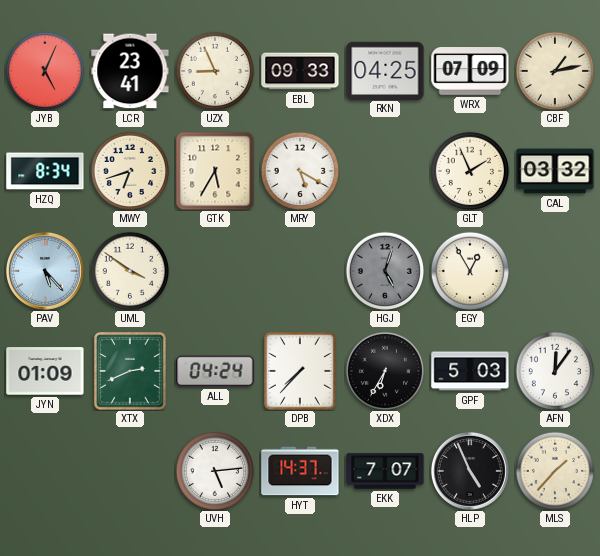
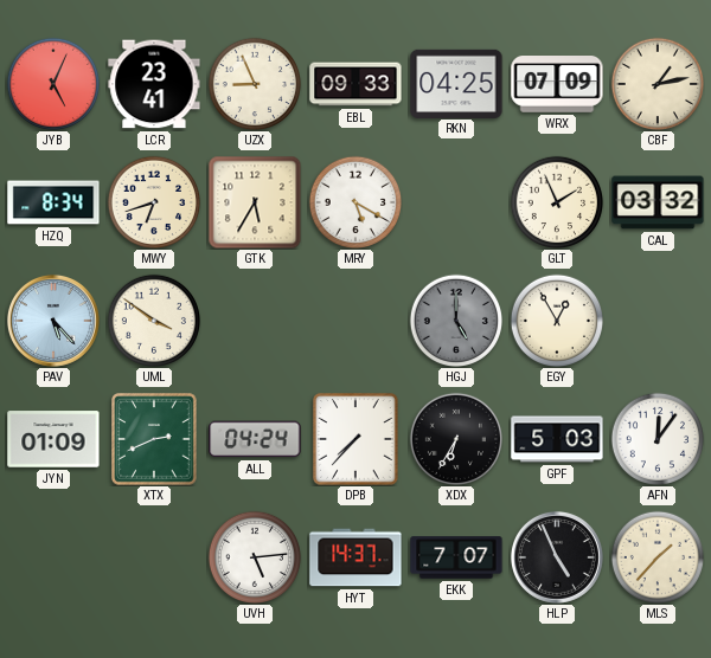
HGJ: 5:03 -> 5:00 (455, 320)
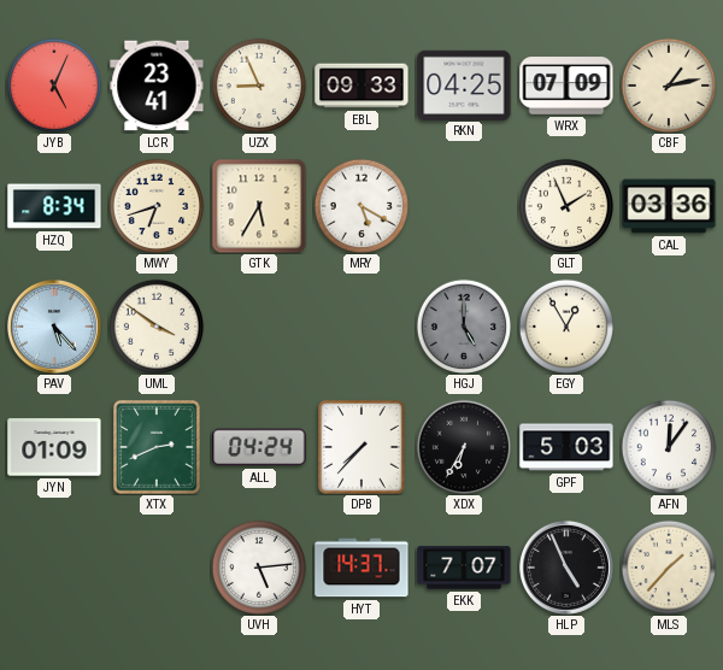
CAL: 03:32 -> 03:36 (669, 206)
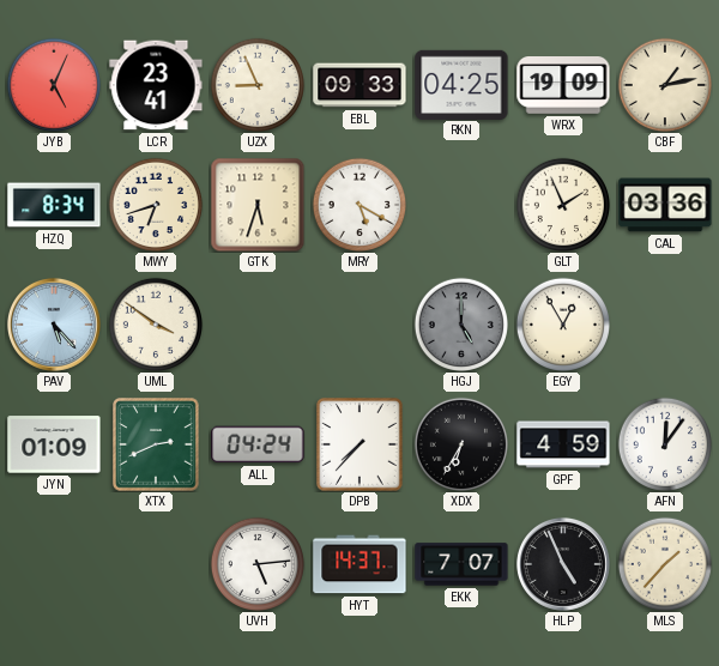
WRX: 07:09 -> 19:09 (563, 86)
GTK: 5:35 -> 5:33 (258, 205)
GPF: 5:03 -> 4:59 (563, 444)
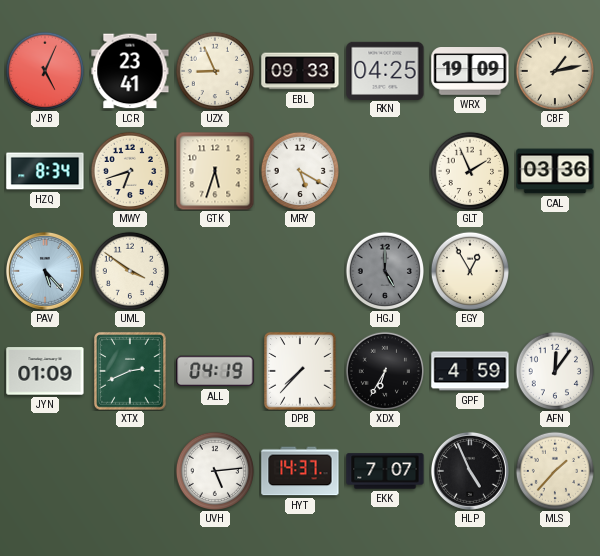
ALL: 04:24 -> 04:19 (215, 371)
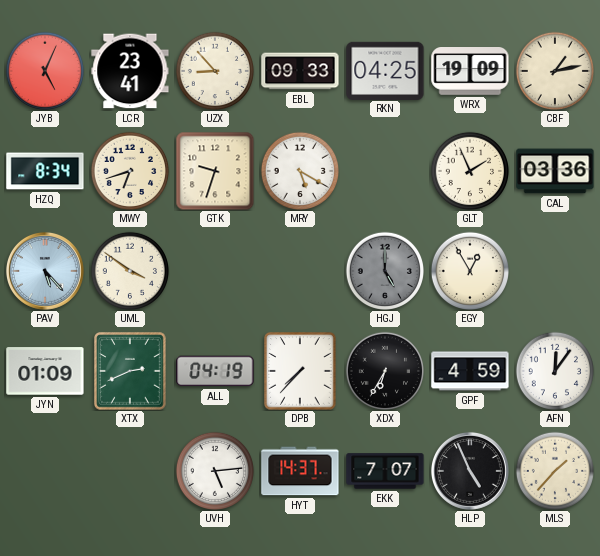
UZX: 8:56 -> 8:53 (214, 70)
GTK: 5:33 -> 9:33 (215, 171)
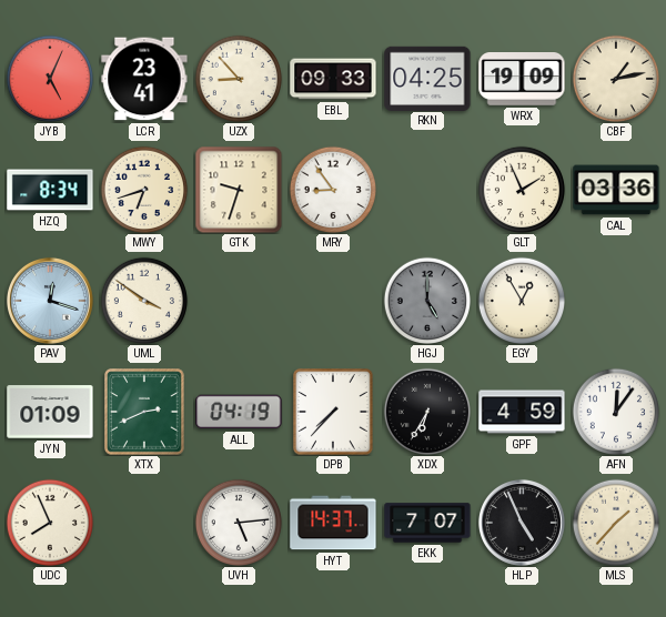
MRY: 5:20 -> 8:54 (332, 189)
PAV: 5:23 -> 12:18 (50, 301)
UDC: none -> 7:56 (49, 522)
